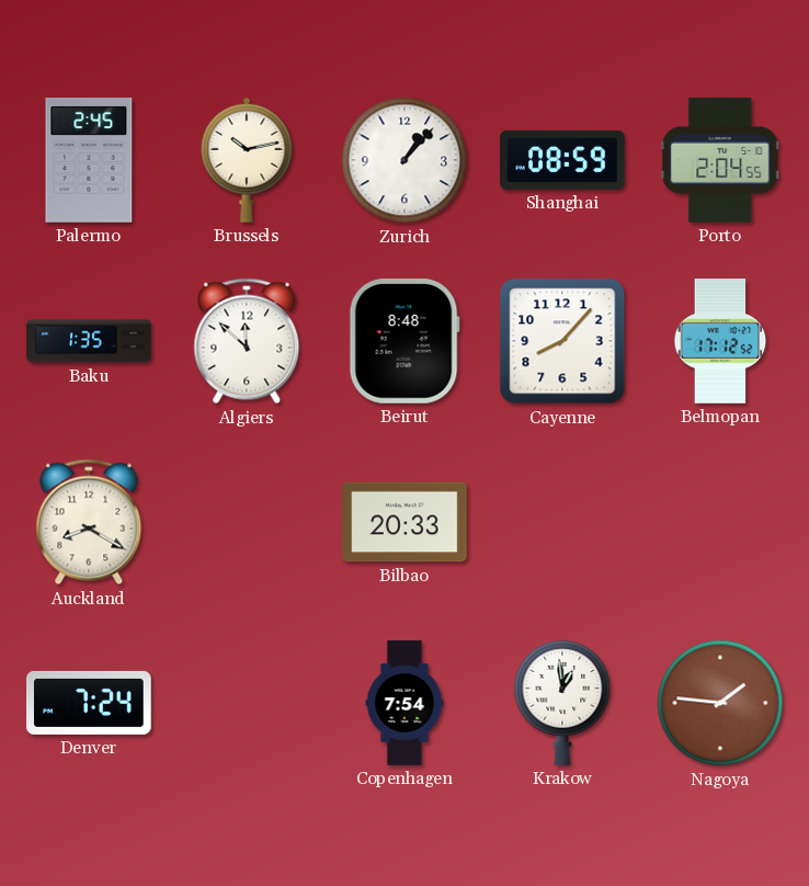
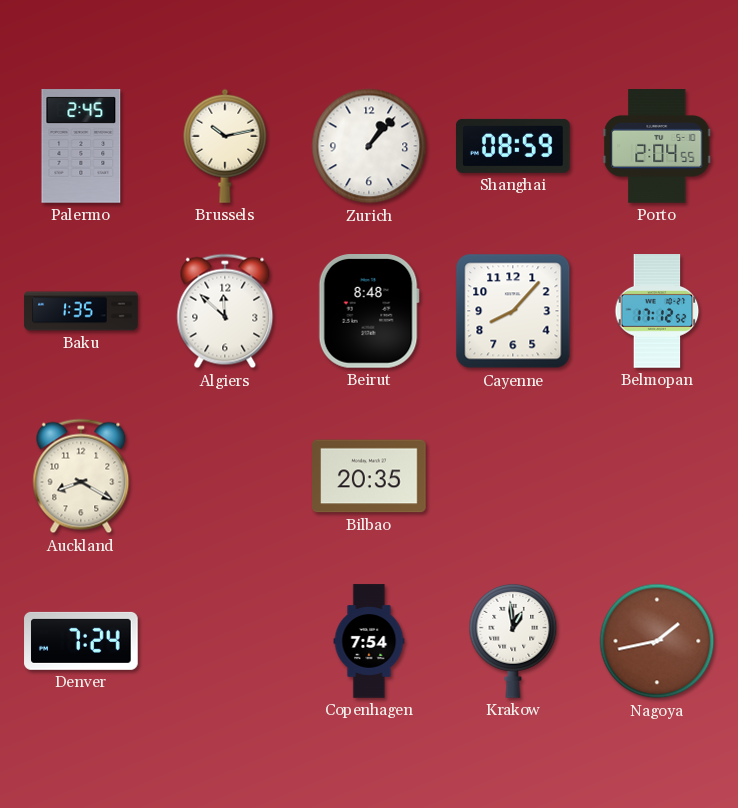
Bilbao: 20:33 -> 20:35 (369, 476)
Nagoya: 1:46 -> 1:43 (657, 641)
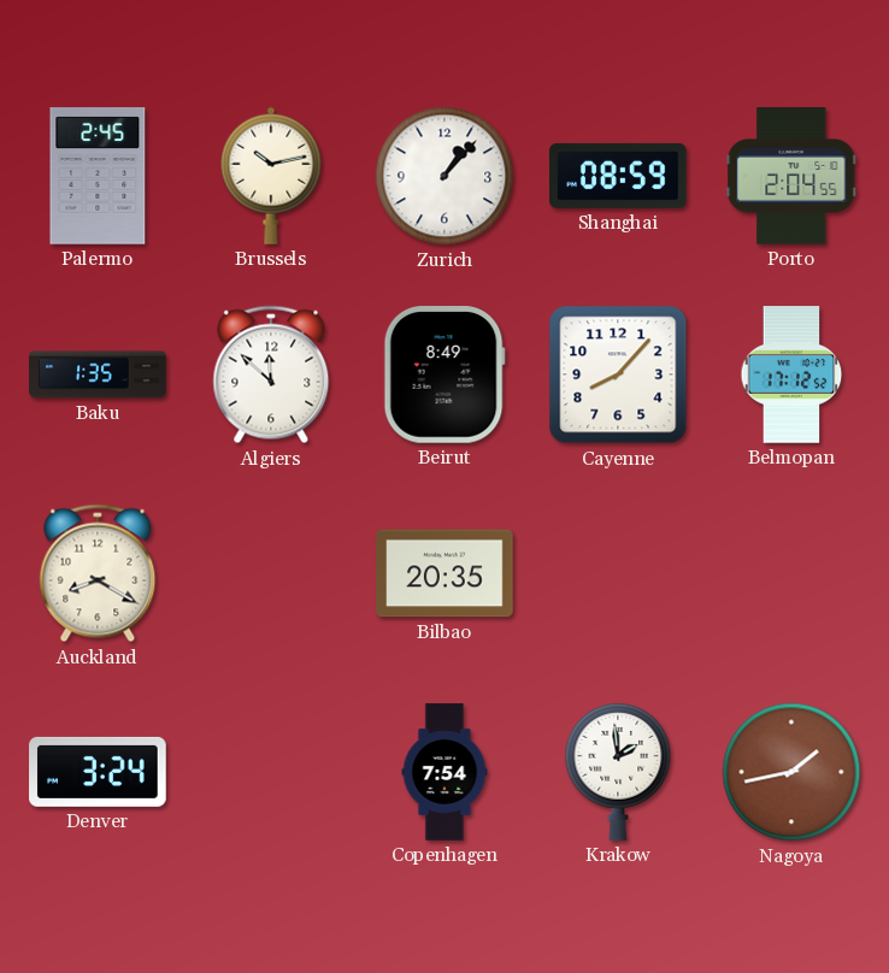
Beirut: 8:48 -> 8:49 (444, 376)
Denver: 7:24 -> 3:24 (98, 772)
Krakow: 12:59 -> 1:59 (618, 772)
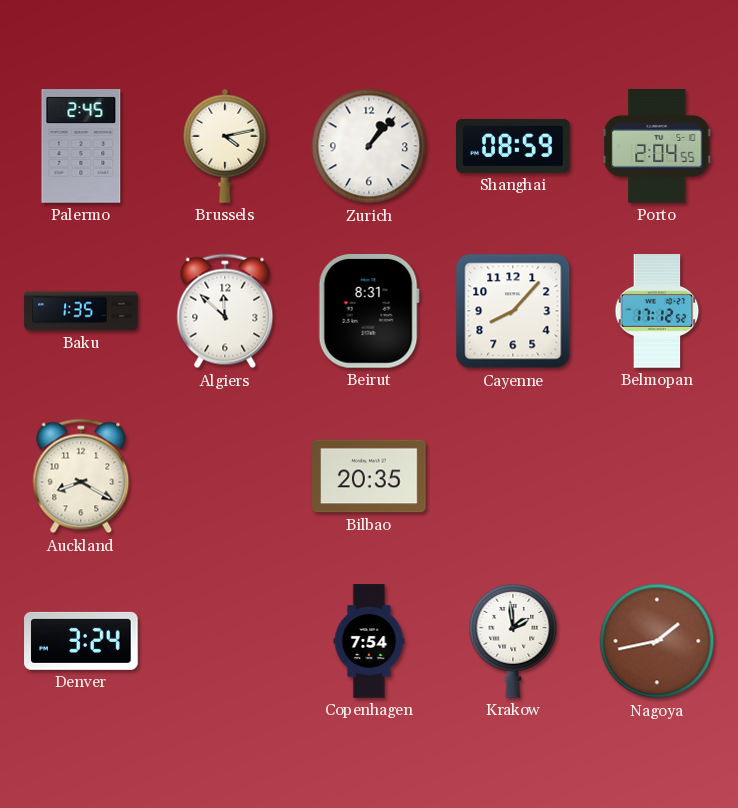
Brussels: 10:13 -> 4:13 (225, 146)
Beirut: 8:49 -> 8:31 (369, 312)
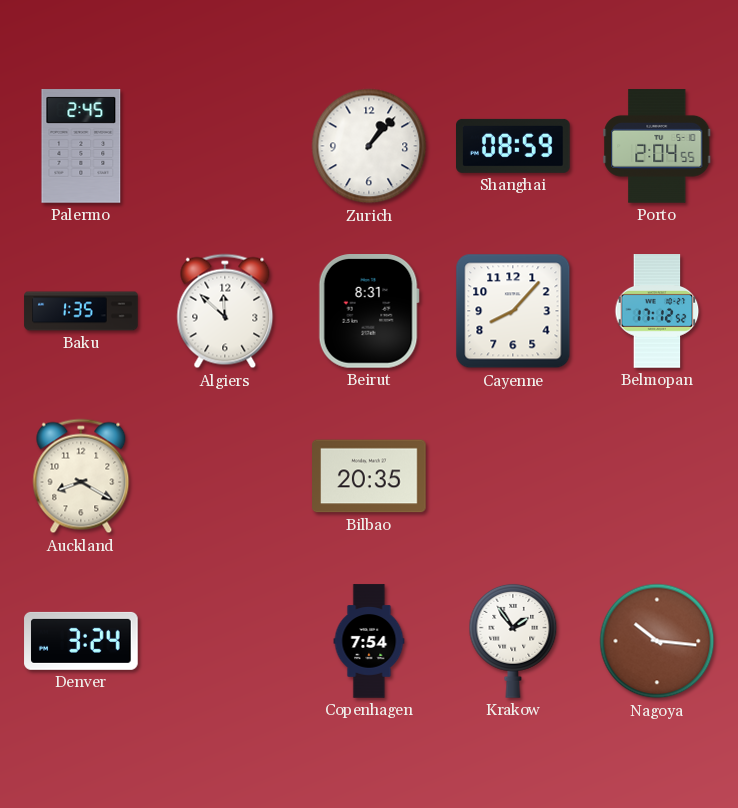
Brussels: 4:13 -> none (225, 146)
Krakow: 1:59 -> 1:54 (513, 641)
Nagoya: 1:43 -> 10:16 (657, 641)
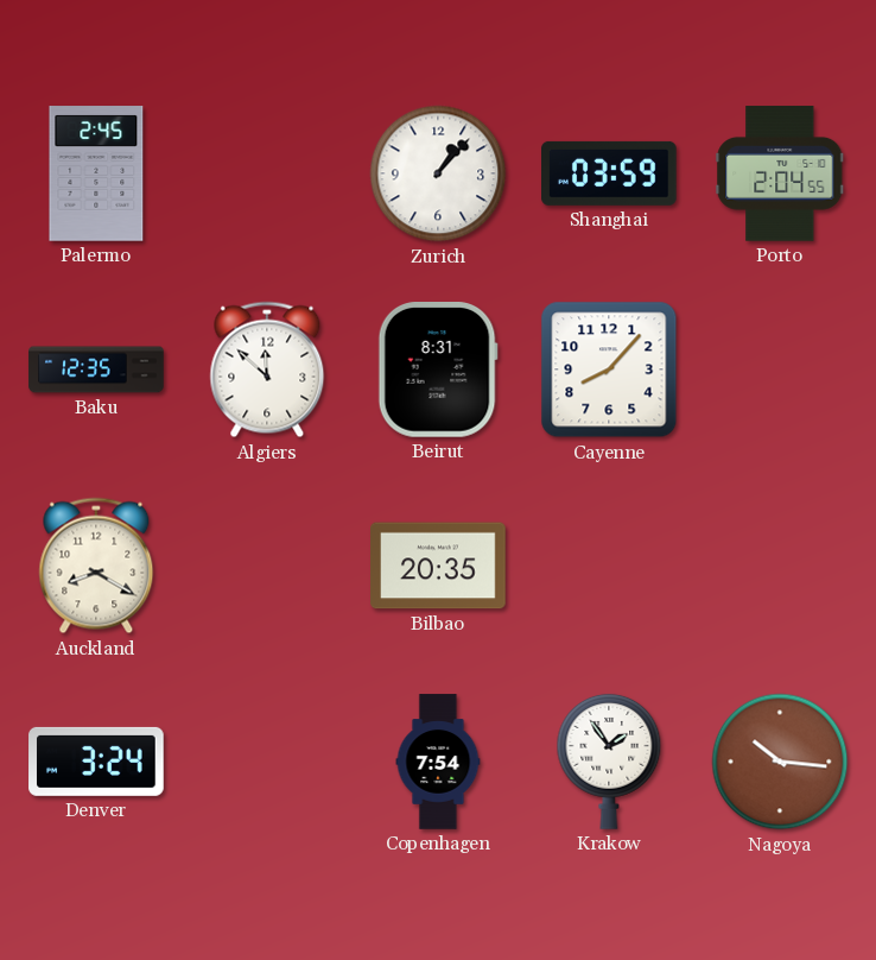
Shanghai: 08:59 -> 03:59 (609, 173)
Baku: 1:35 -> 12:35 (96, 370)
Belmopan: 17:12 -> none (657, 311)
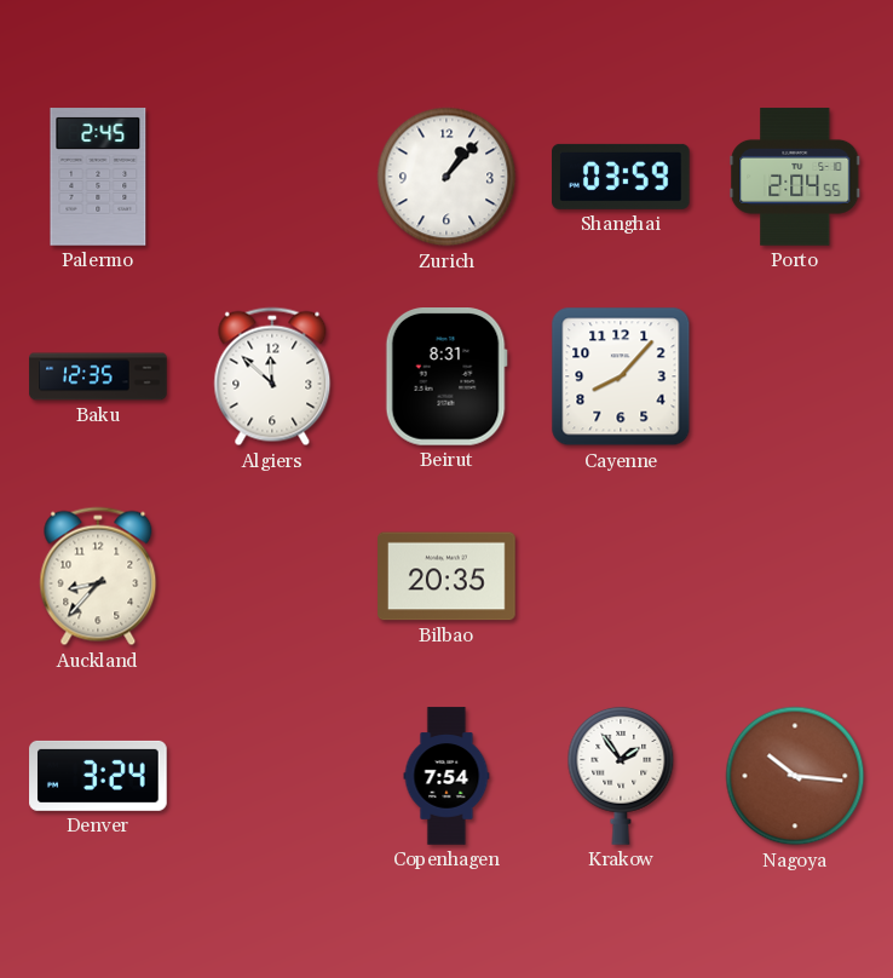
Auckland: 8:20 -> 8:37 (98, 576)
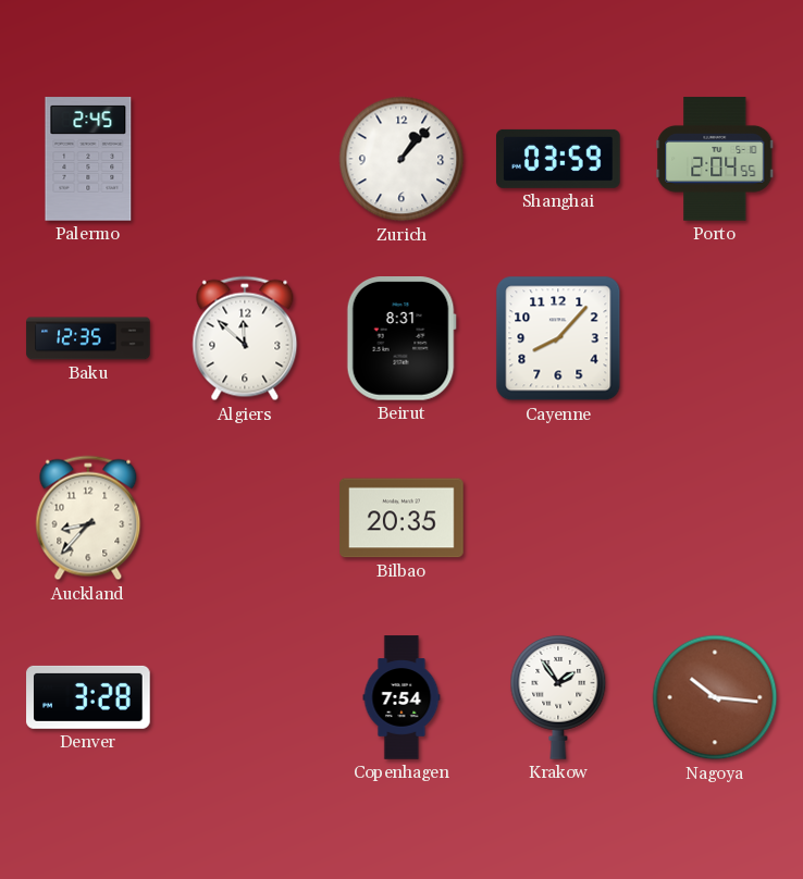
Denver: 3:24 -> 3:28 (88, 697)
